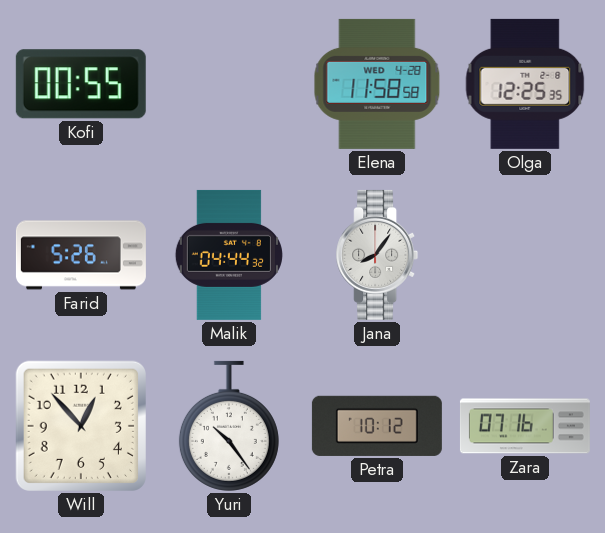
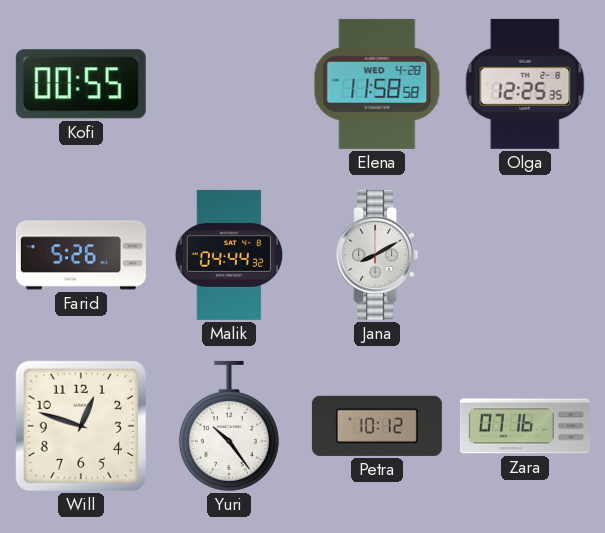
Jana: 8:06 -> 8:10 (377, 255)
Will: 12:53 -> 12:48 (81, 426)
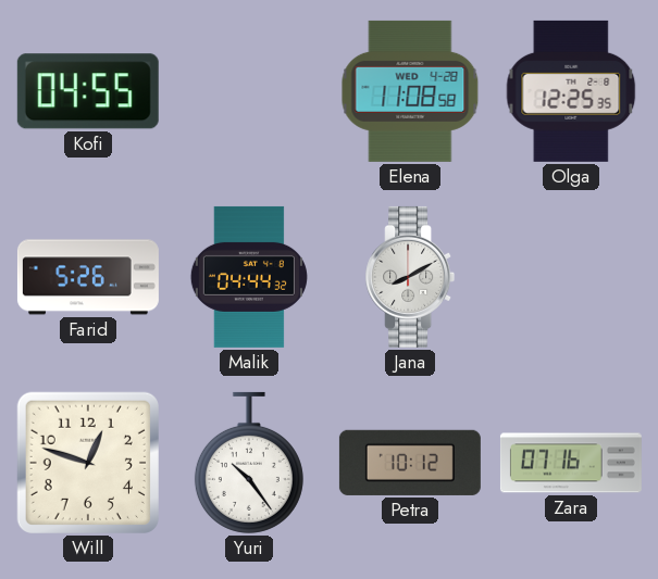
Kofi: 00:55 -> 04:55 (88, 91)
Elena: 11:58 -> 11:08 (410, 91)
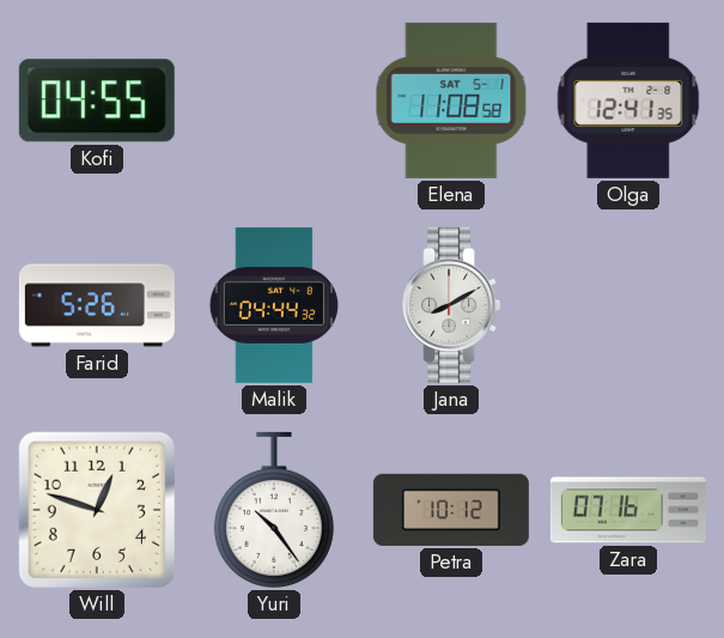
Elena date: WED 4-28 -> SAT 5-1 (451, 101)
Olga: 12:25 -> 12:41 (628, 101)
